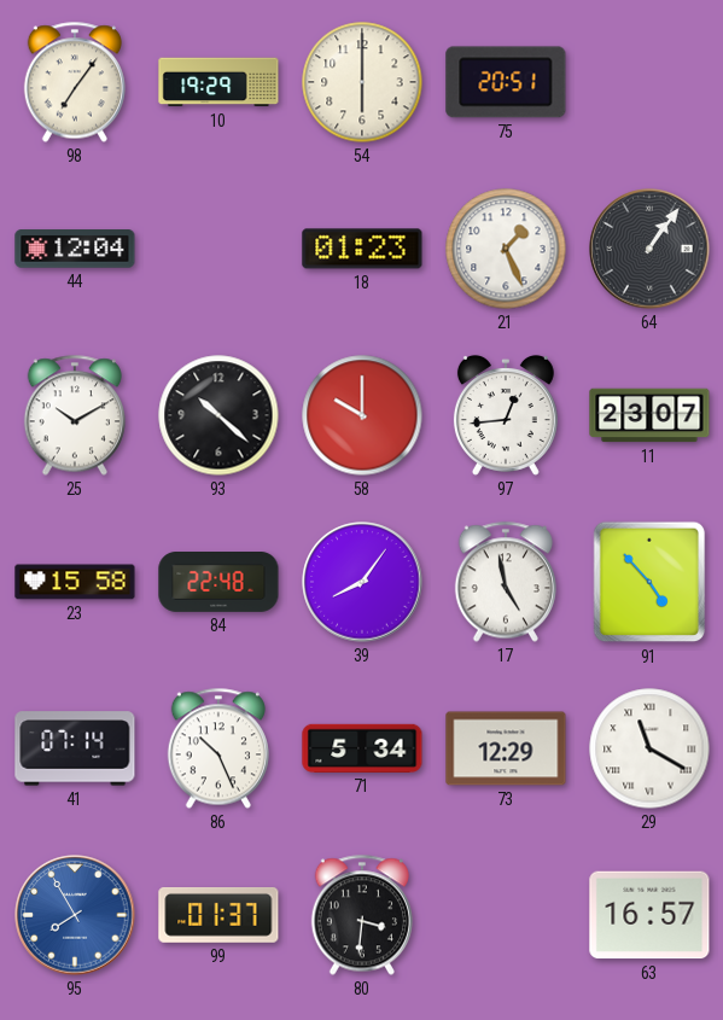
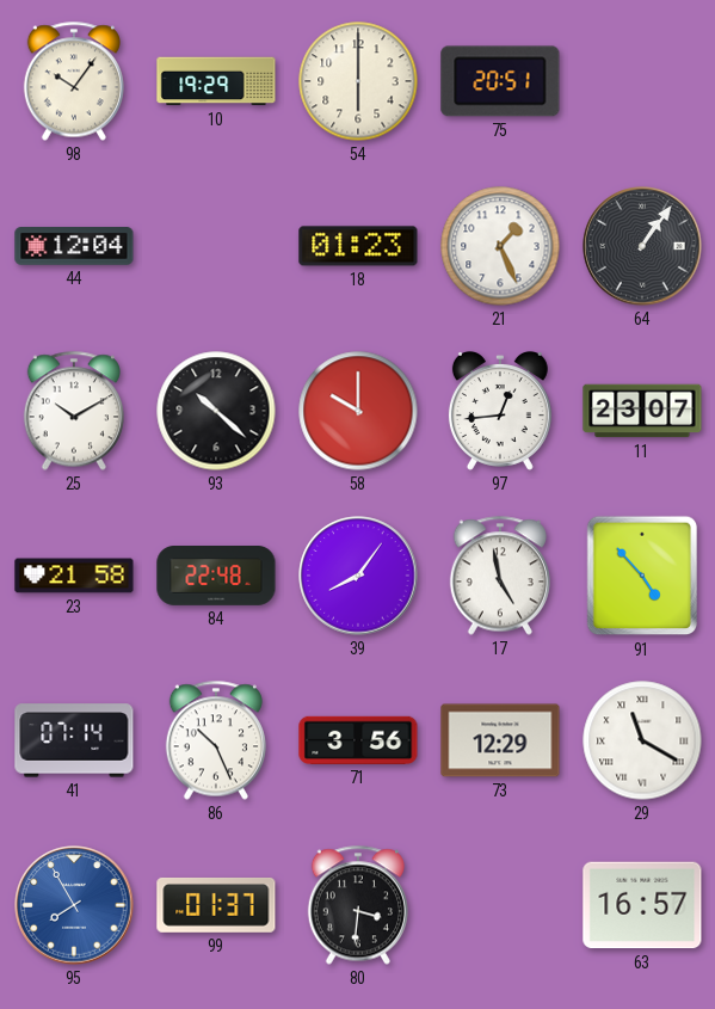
98: 7:06 -> 10:06 (73, 81)
23: 15:58 -> 21:58 (74, 576)
71: 5:34 -> 3:56 (358, 740)
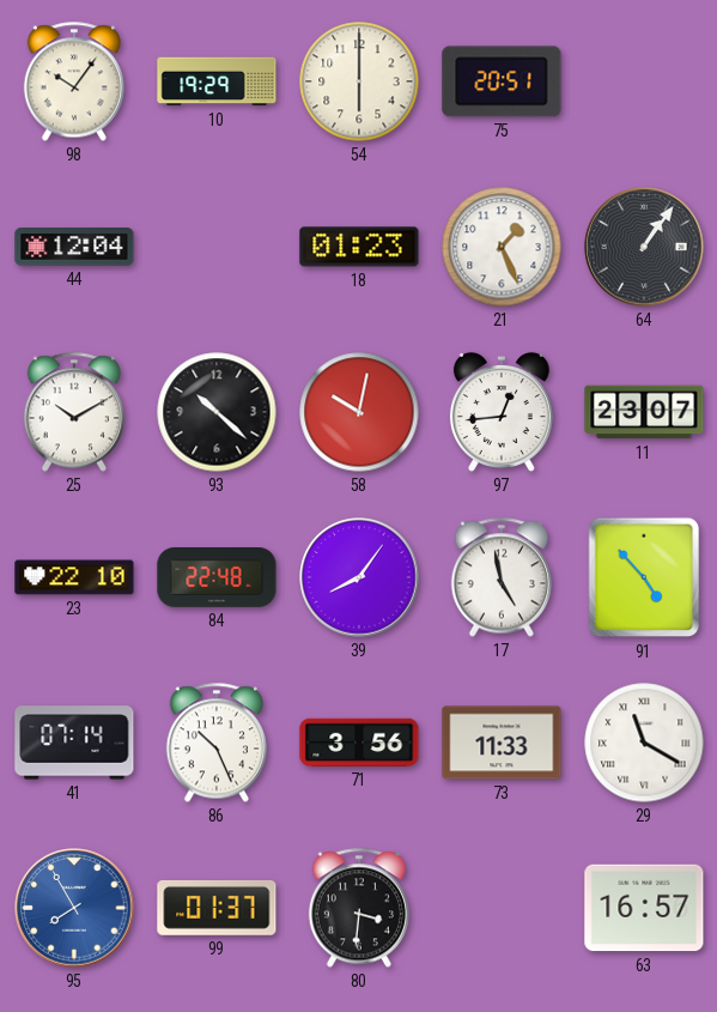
58: 10:00 -> 10:02 (359, 412)
23: 21:58 -> 22:10 (74, 577)
73: 12:29 -> 11:33 (502, 743)
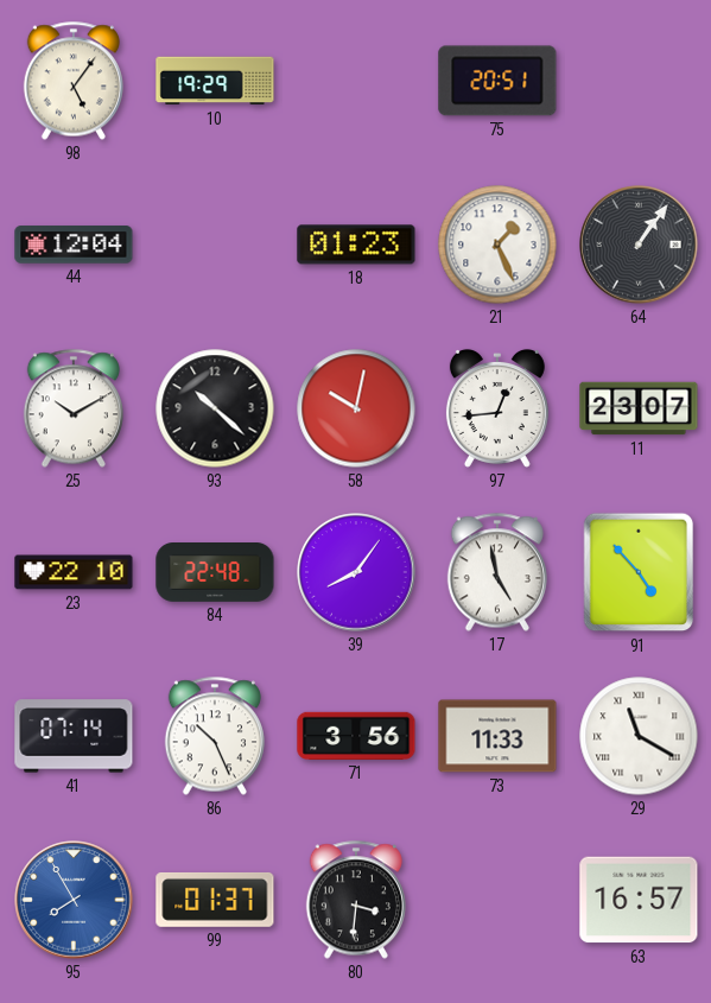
98: 10:06 -> 5:06 (72, 81)
54: 6:00 -> none (359, 81)
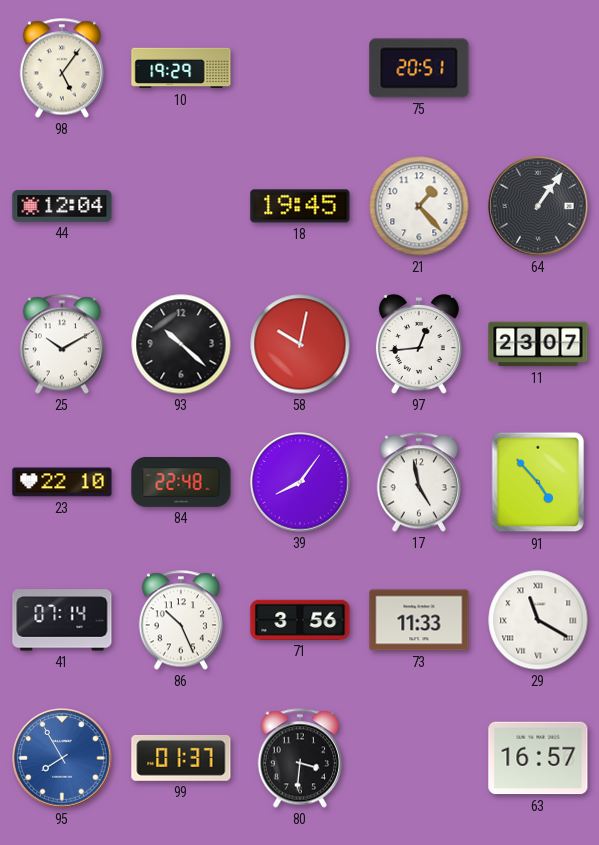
18: 01:23 -> 19:45 (300, 206)
21: 1:26 -> 1:23 (419, 206)
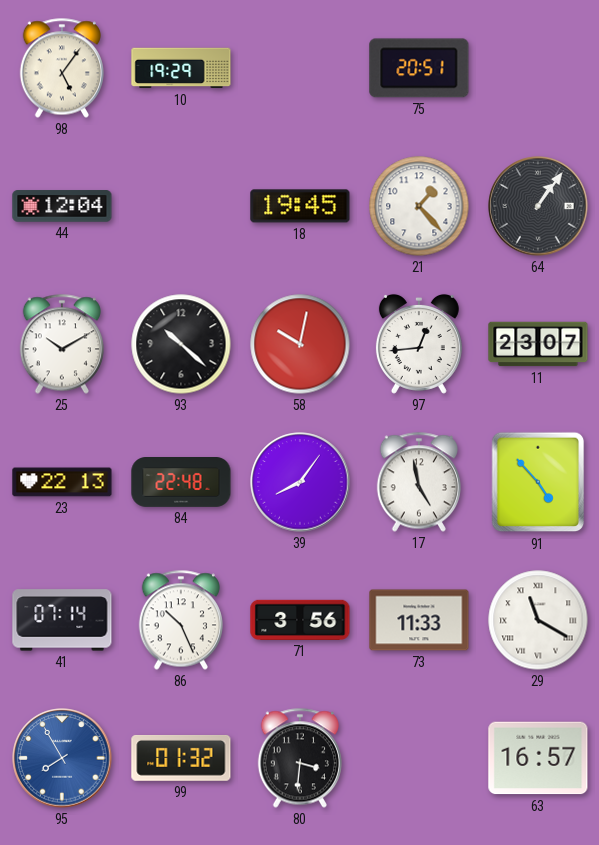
23: 22:10 -> 22:13 (62, 482)
99: 01:37 -> 01:32 (181, 758)
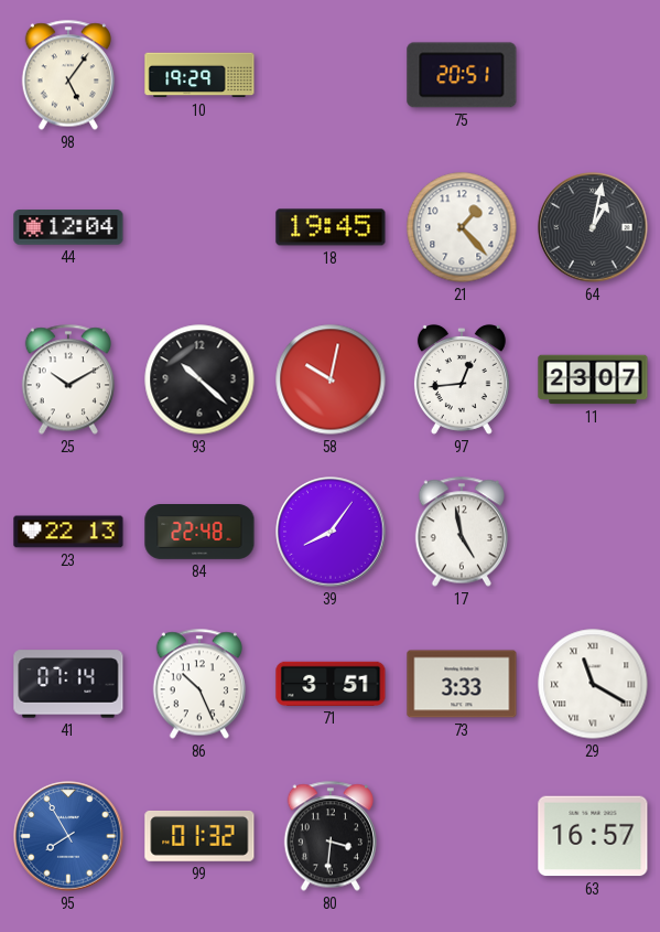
64: 1:06 -> 1:02 (593, 227)
91: 4:53 -> none (538, 482)
71: 3:56 -> 3:51 (331, 684)
73: 11:33 -> 3:33 (462, 684)
